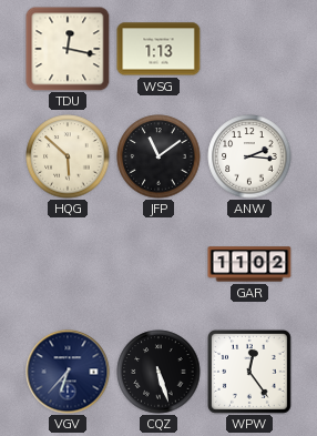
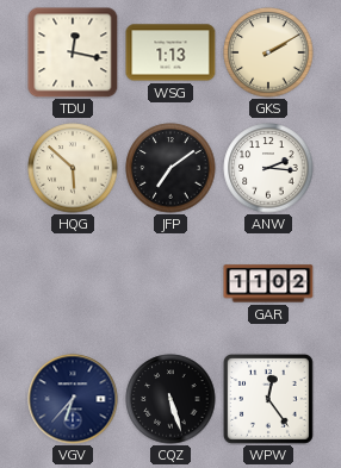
GKS: none -> 2:10 (268, 52)
JFP: 11:09 -> 7:09 (170, 168)
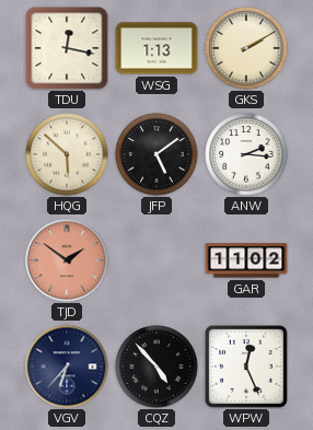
JFP: 7:09 -> 5:09 (156, 154)
TJD: none -> 1:51 (67, 260)
CQZ: 5:27 -> 4:53 (156, 367)
WPW: 12:24 -> 12:26 (246, 367)
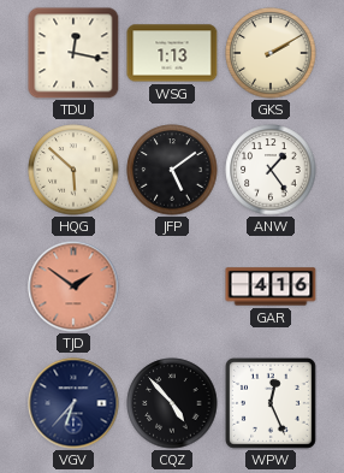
ANW: 2:16 -> 1:24 (271, 170)
GAR: 11:02 -> 4:16 (271, 286)
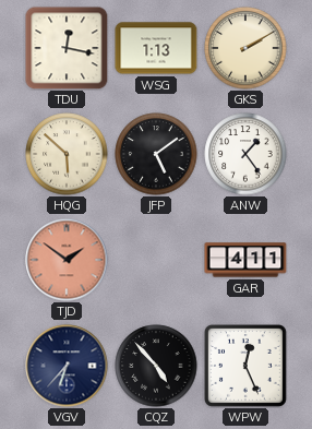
GAR: 4:16 -> 4:11 (245, 260)
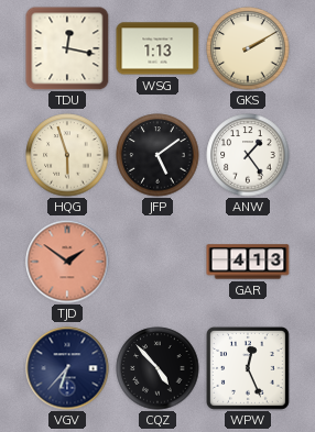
HQG: 5:52 -> 5:57 (67, 155)
GAR: 4:11 -> 4:13 (248, 262)
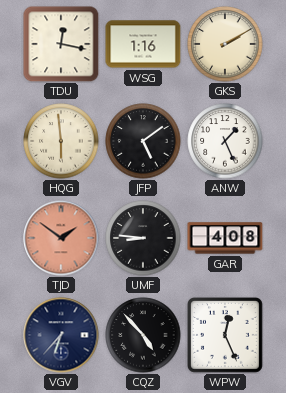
WSG: 1:13 -> 1:16 (143, 44)
HQG: 5:57 -> 5:59 (61, 141)
ANW: 1:24 -> 1:26 (225, 141)
UMF: none -> 8:46 (143, 238)
GAR: 4:13 -> 4:08 (225, 238)
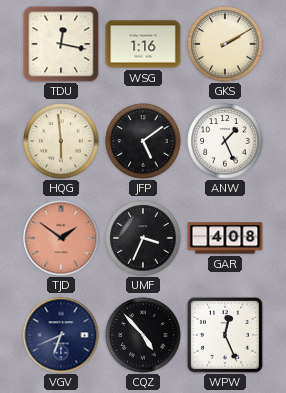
UMF: 8:46 -> 3:34 (143, 238)
VGV: 6:37 -> 6:41 (61, 335)
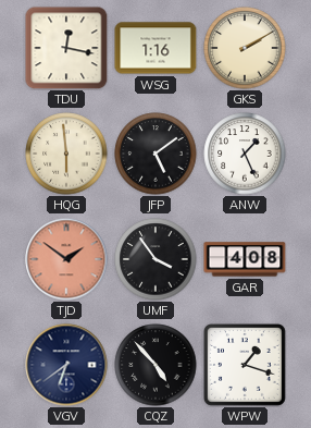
UMF: 3:34 -> 3:54 (155, 259)
VGV: 6:41 -> 6:39 (66, 365)
WPW: 12:26 -> 1:18 (245, 365)
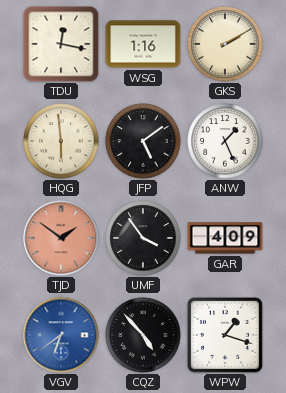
GAR: 4:08 -> 4:09 (225, 238)
VGV dial: navy -> blue (61, 335)
